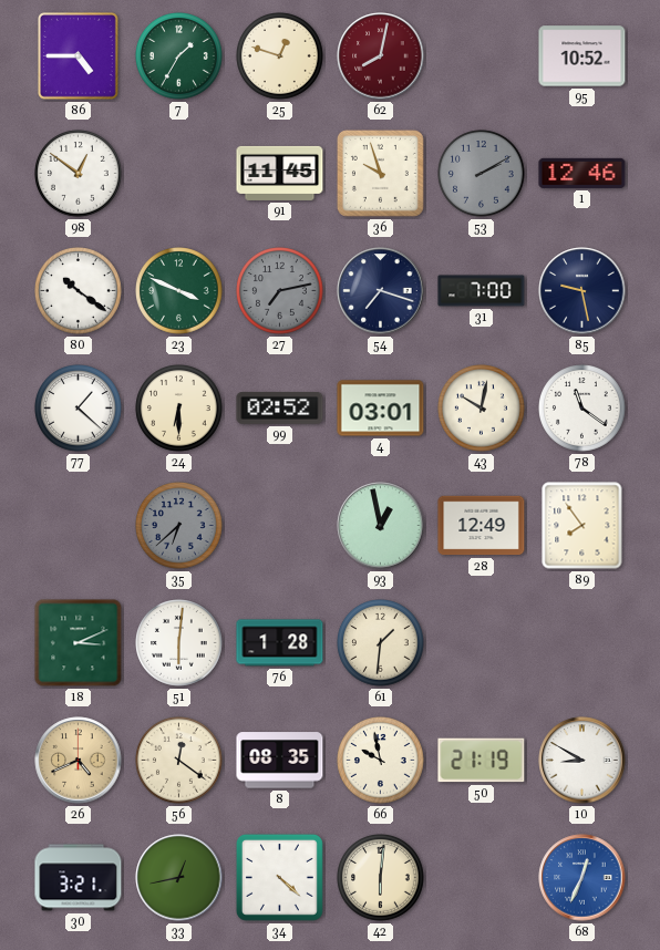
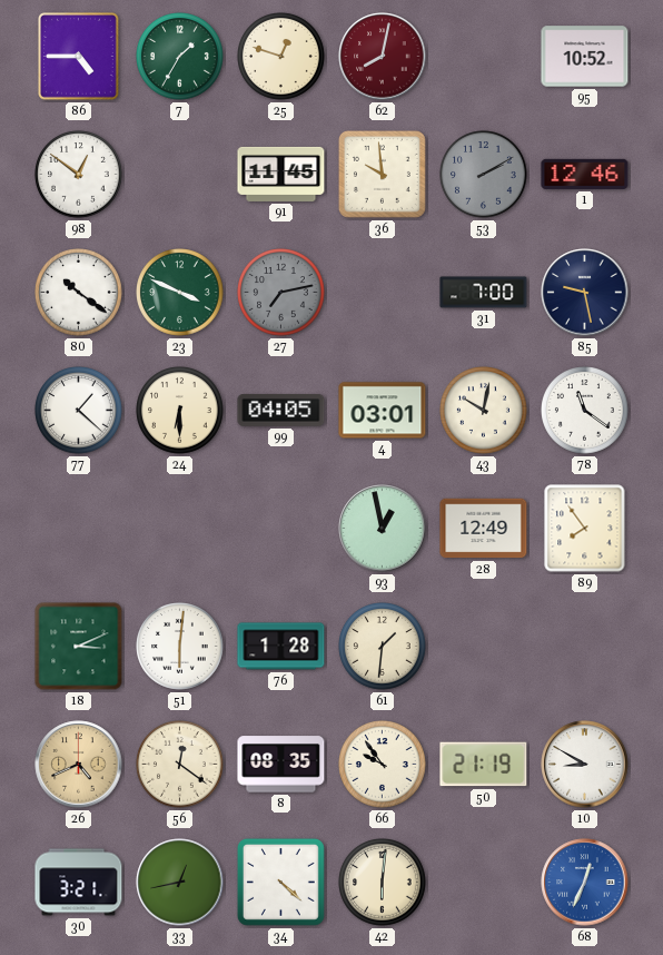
36: 9:57 -> 9:59 (382, 174)
54: 7:18 -> none (381, 291)
99: 02:52 -> 04:05 (281, 411)
35: 6:38 -> none (179, 526)
66: 9:58 -> 9:54 (383, 765)
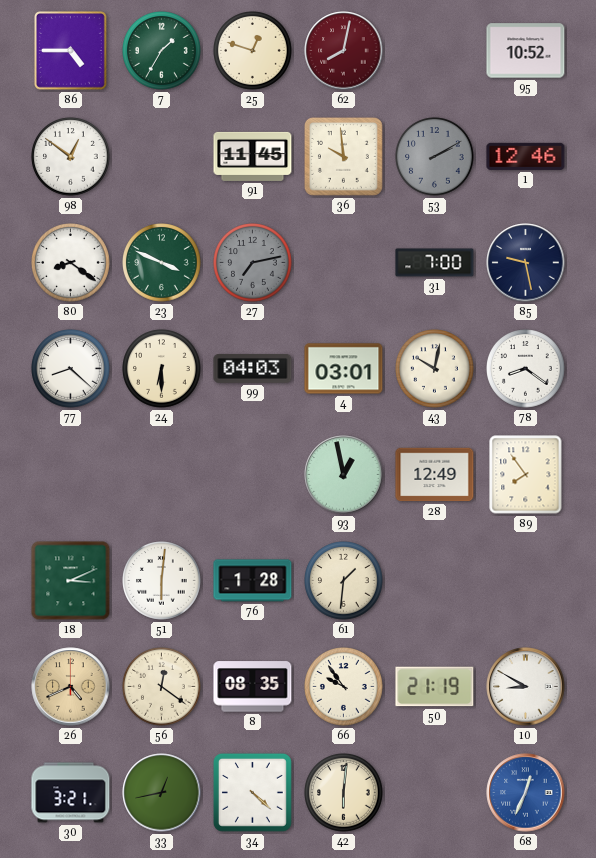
80: 10:21 -> 8:21 (71, 263)
77: 1:22 -> 8:22 (71, 369)
99: 04:05 -> 04:03 (253, 369)
78: 11:21 -> 8:21 (526, 369)
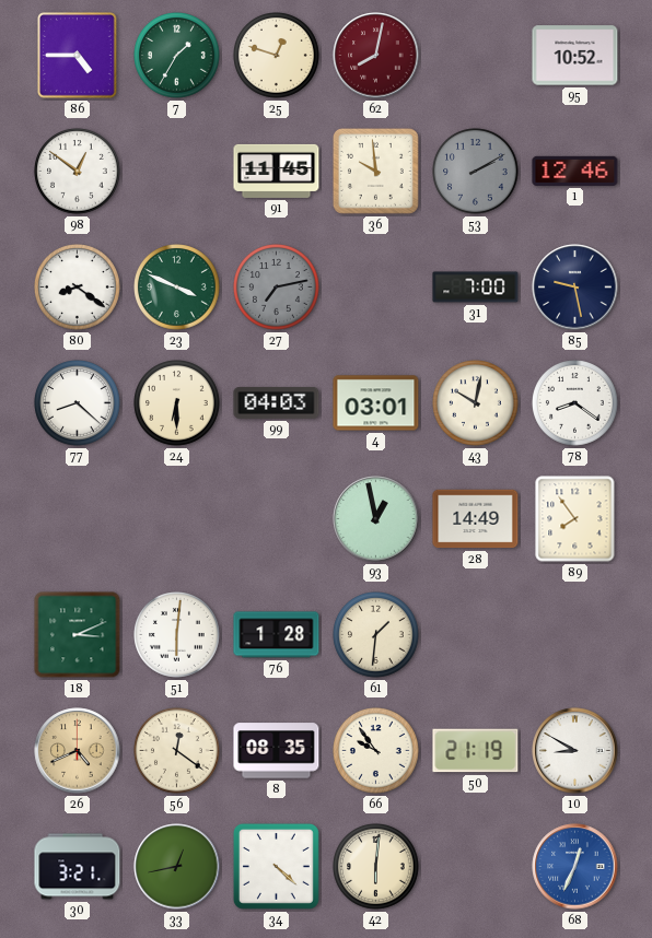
28: 12:49 -> 14:49 (476, 519)
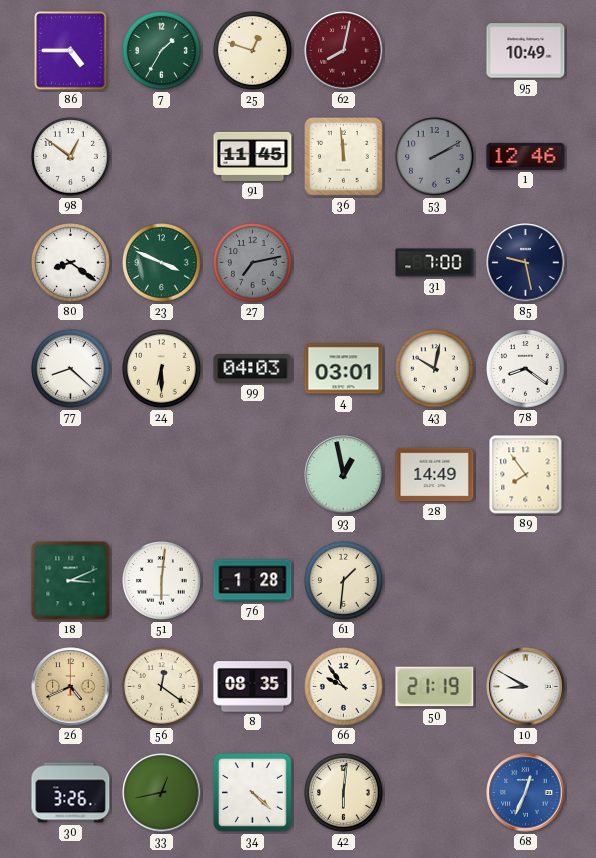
95: 10:52 -> 10:49 (526, 51)
36: 9:59 -> 11:59 (343, 156)
30: 3:21 -> 3:26 (71, 793)
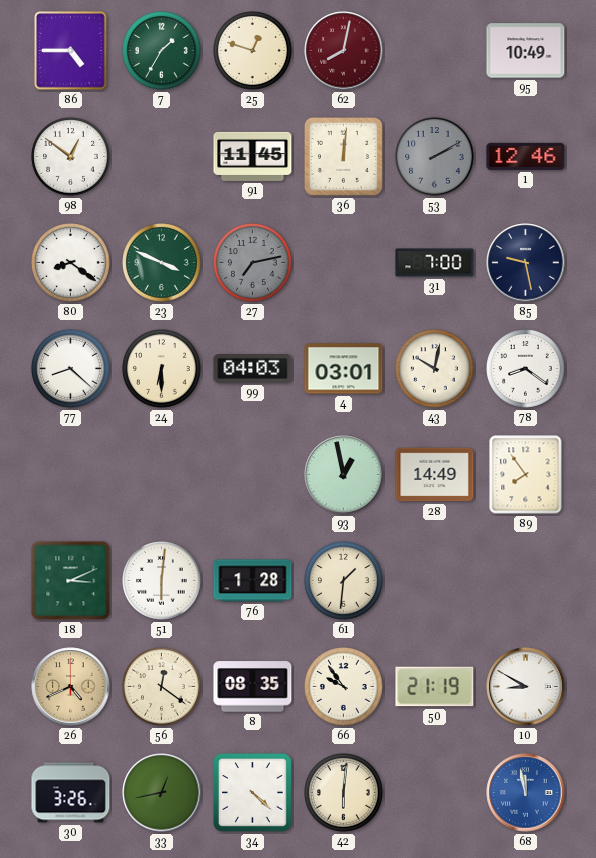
36: 11:59 -> 12:01 (343, 156)
68: 12:34 -> 11:58 (526, 793)
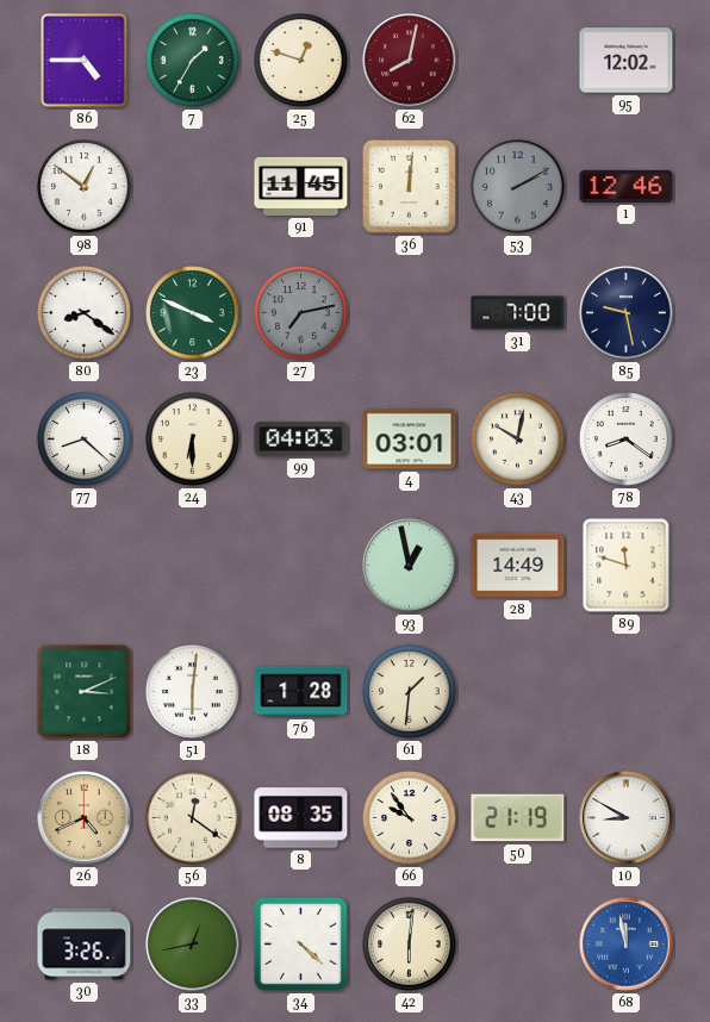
95: 10:49 -> 12:02 (627, 61)
89: 7:54 -> 11:48 (627, 566)
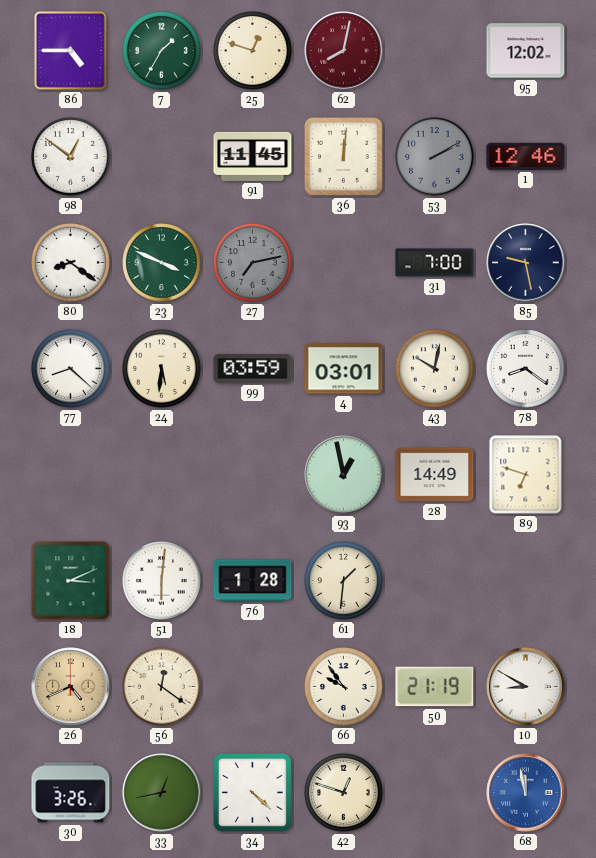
24: 6:30 -> 5:31 (162, 369)
99: 04:03 -> 03:59 (253, 369)
89: 11:48 -> 6:48 (526, 475)
8: 08:35 -> none (301, 818)
42: 6:01 -> 12:48 (344, 793)
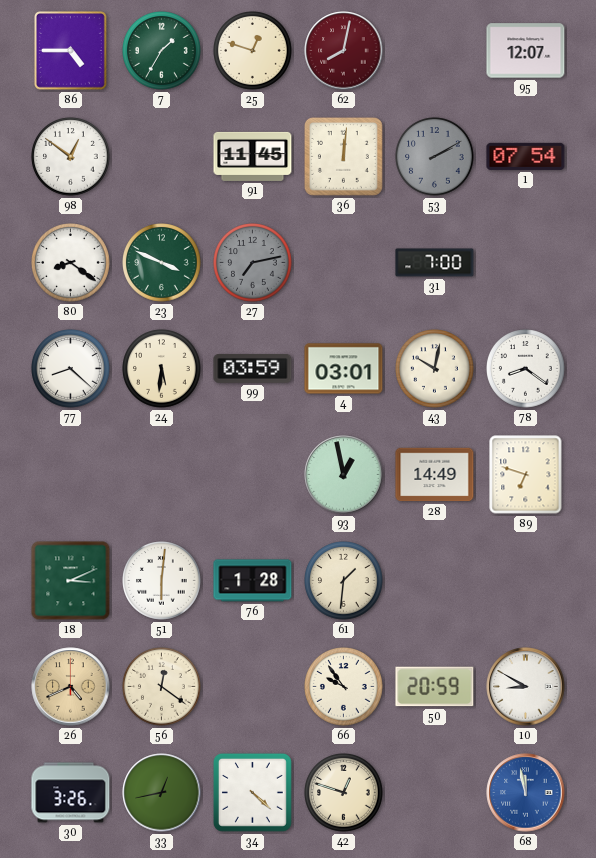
95: 12:02 -> 12:07 (526, 51)
1: 12:46 -> 07:54 (526, 156)
85: 9:28 -> none (526, 263)
50: 21:19 -> 20:59 (435, 687)
